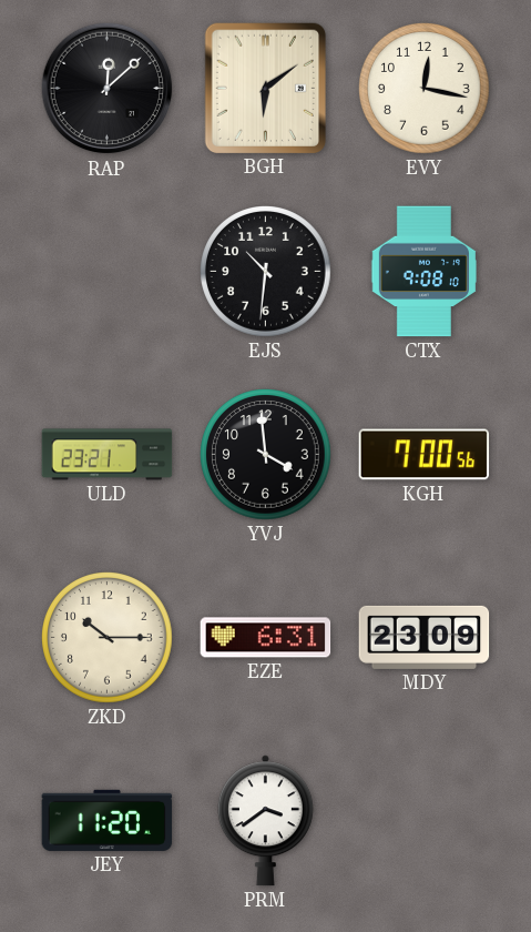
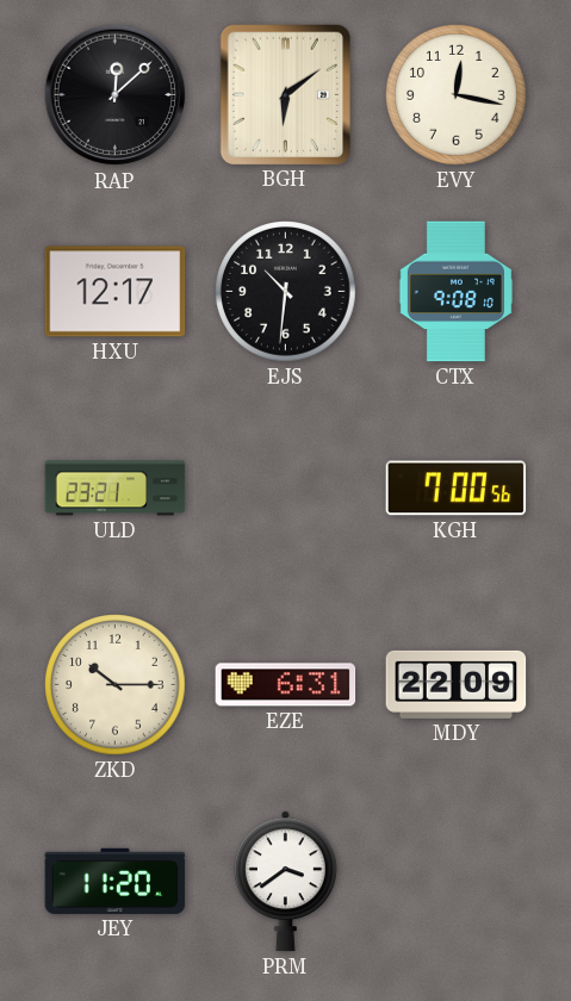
HXU: none -> 12:17 (116, 292)
YVJ: 3:59 -> none (266, 455)
MDY: 23:09 -> 22:09 (457, 684)
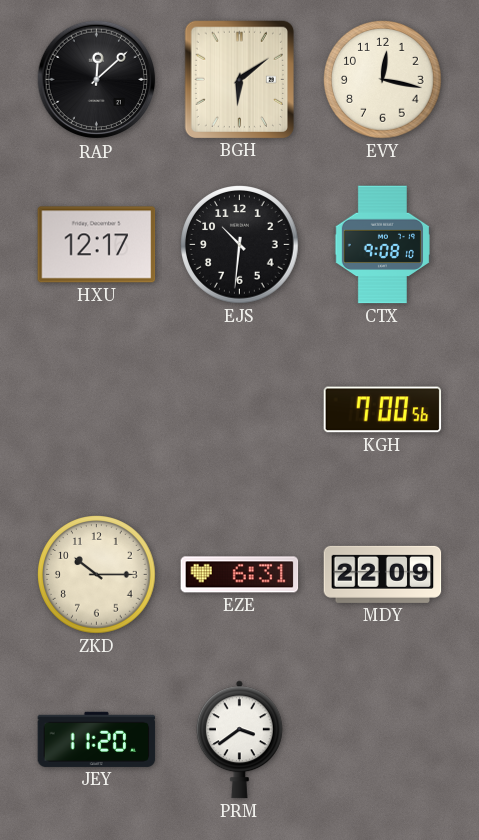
ULD: 23:21 -> none (116, 489)
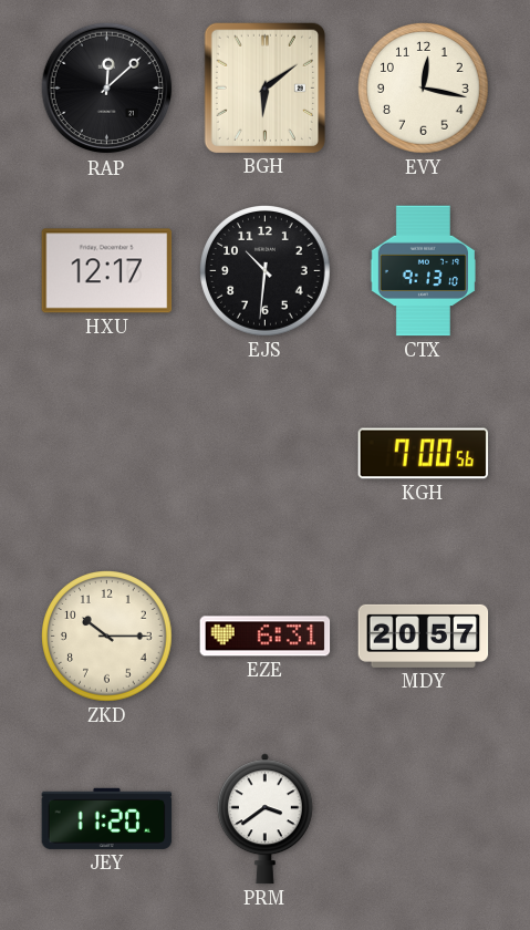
CTX: 9:08 -> 9:13 (423, 271)
MDY: 22:09 -> 20:57 (424, 635)
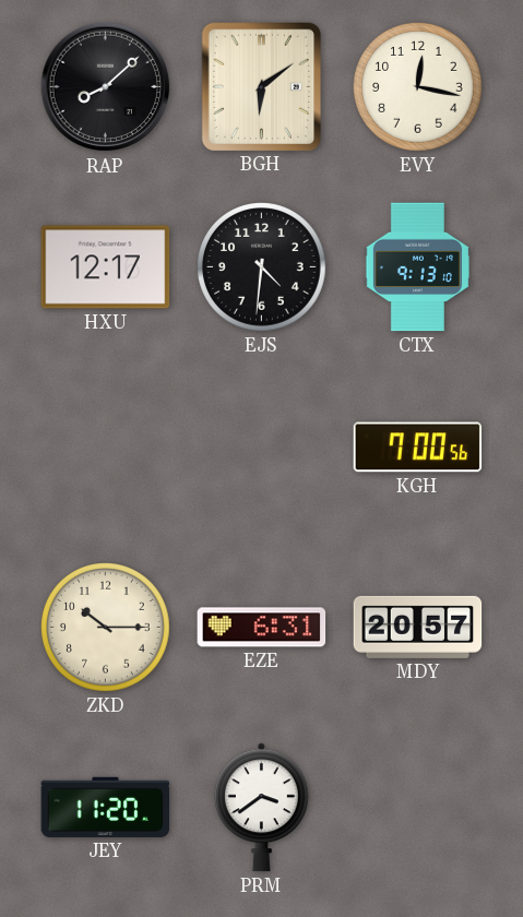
RAP: 12:08 -> 8:08 (106, 87)
EJS: 10:31 -> 4:31 (262, 267)
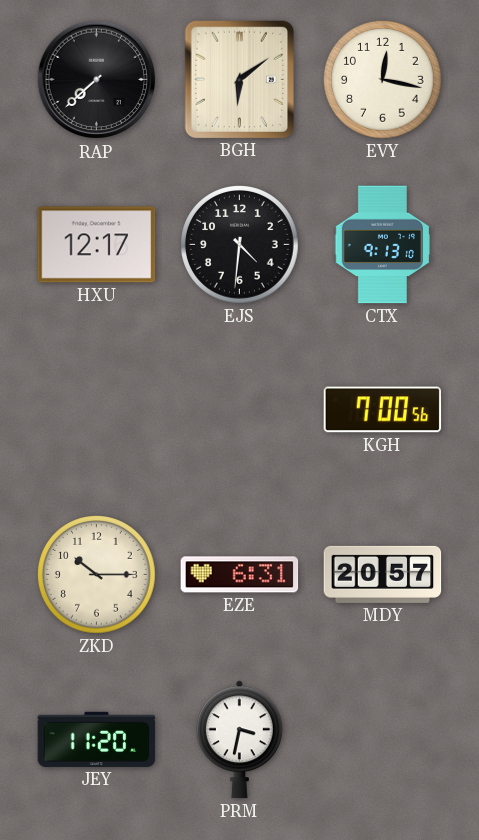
RAP: 8:08 -> 7:38 (97, 80)
PRM: 3:39 -> 3:32 (239, 740)
